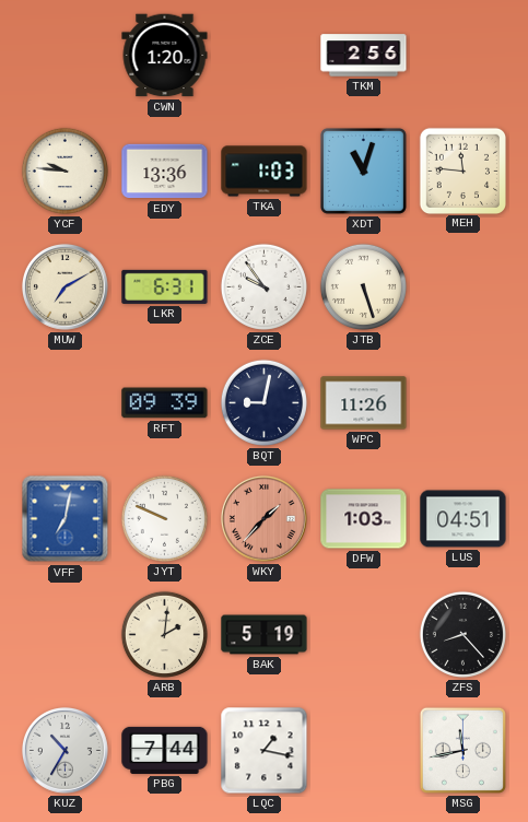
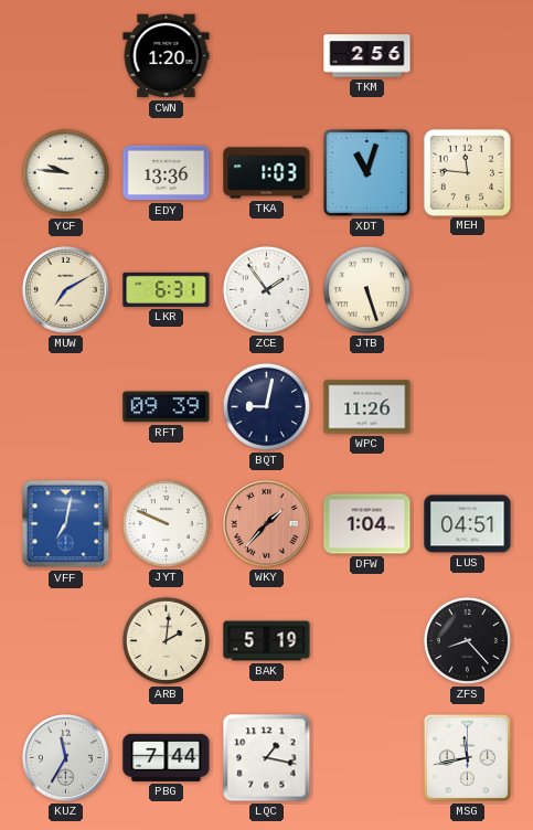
ZCE: 9:54 -> 1:54 (266, 289)
DFW: 1:03 -> 1:04 (367, 524)
KUZ: 10:35 -> 11:35 (65, 757)
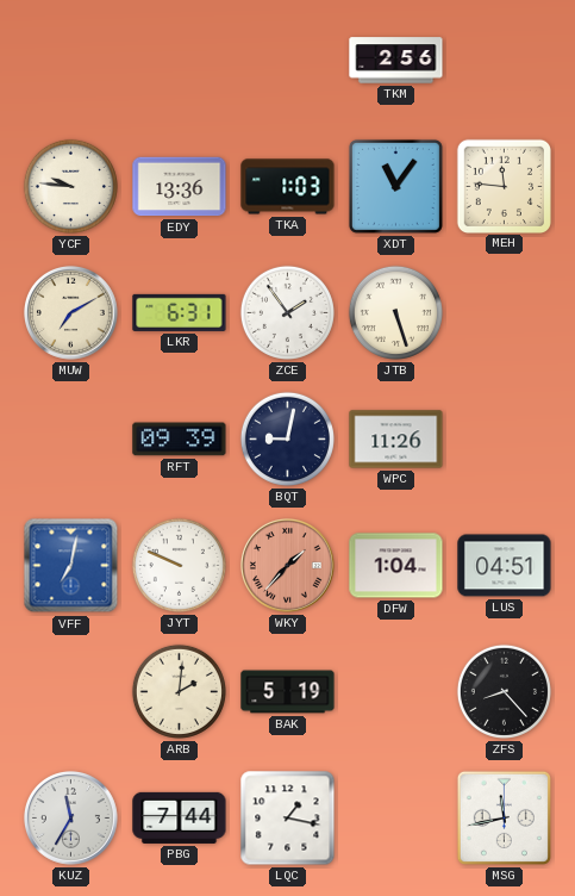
CWN: 1:20 -> none (167, 56)
XDT: 11:03 -> 11:06 (395, 186)
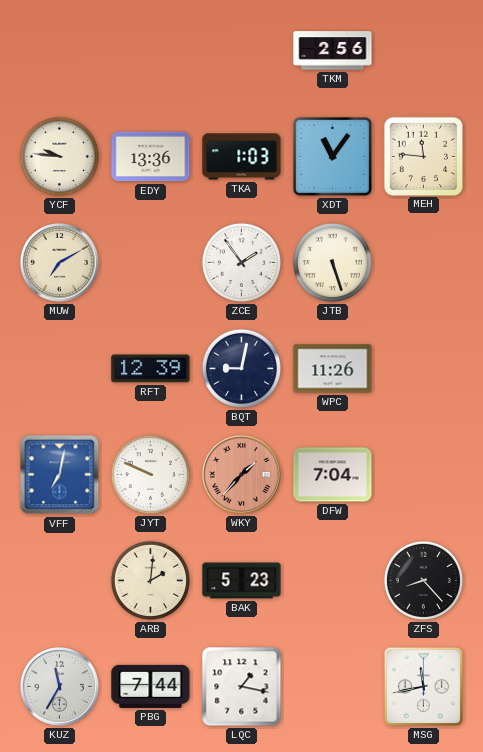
LKR: 6:31 -> none (180, 312)
RFT: 09:39 -> 12:39 (151, 369)
DFW: 1:04 -> 7:04 (333, 475)
LUS: 04:51 -> none (505, 566)
BAK: 5:19 -> 5:23 (242, 581)
